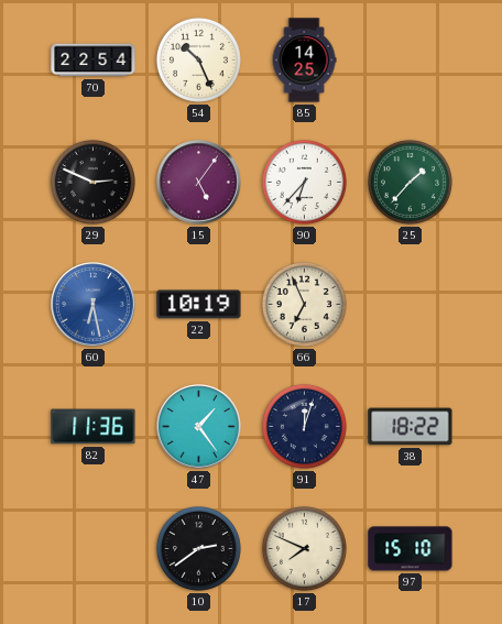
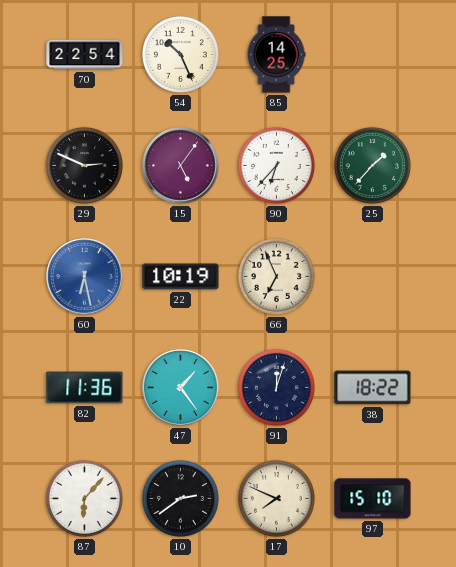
87: none -> 6:07 (84, 498)
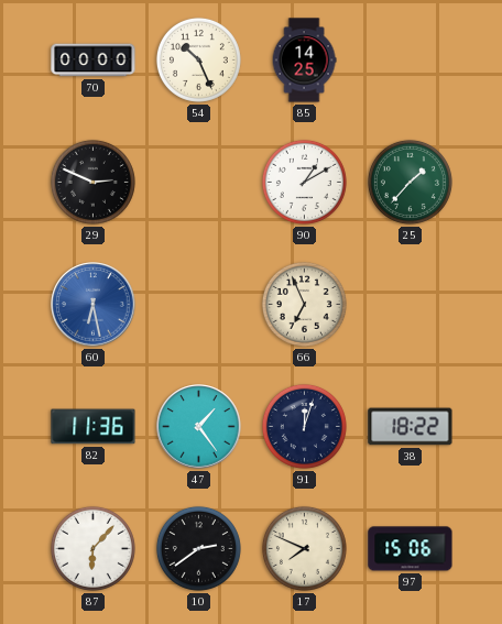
70: 22:54 -> 00:00 (94, 61)
15: 5:06 -> none (181, 166)
90: 6:37 -> 1:10 (304, 182)
22: 10:19 -> none (181, 277)
97: 15:10 -> 15:06 (411, 549)
